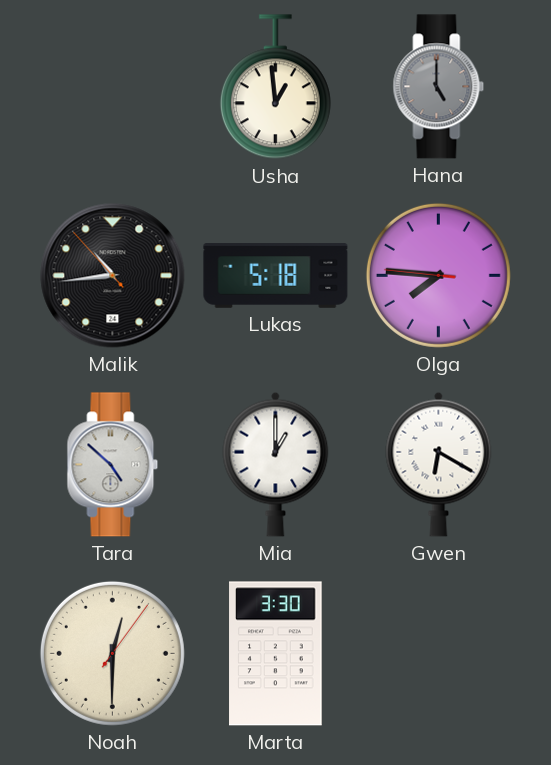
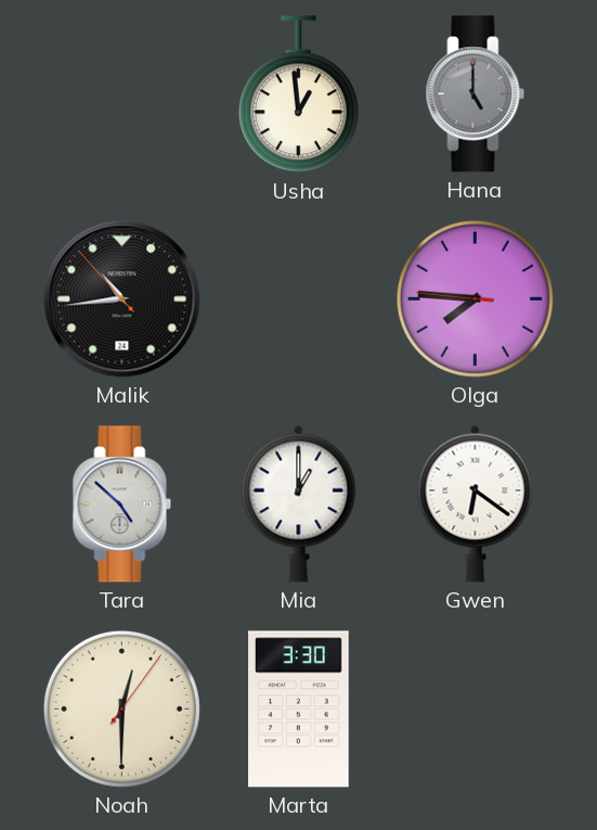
Lukas: 5:18 -> none (276, 276)
Gwen: 6:20 -> 6:21 (476, 503)
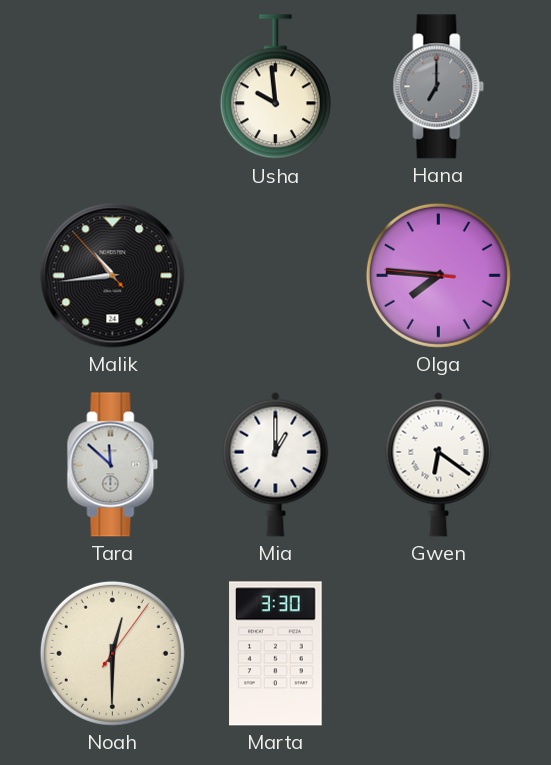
Usha: 12:59 -> 9:59 (275, 87)
Hana: 5:00 -> 7:00 (439, 87)
Tara: 4:52 -> 11:52 (113, 465)
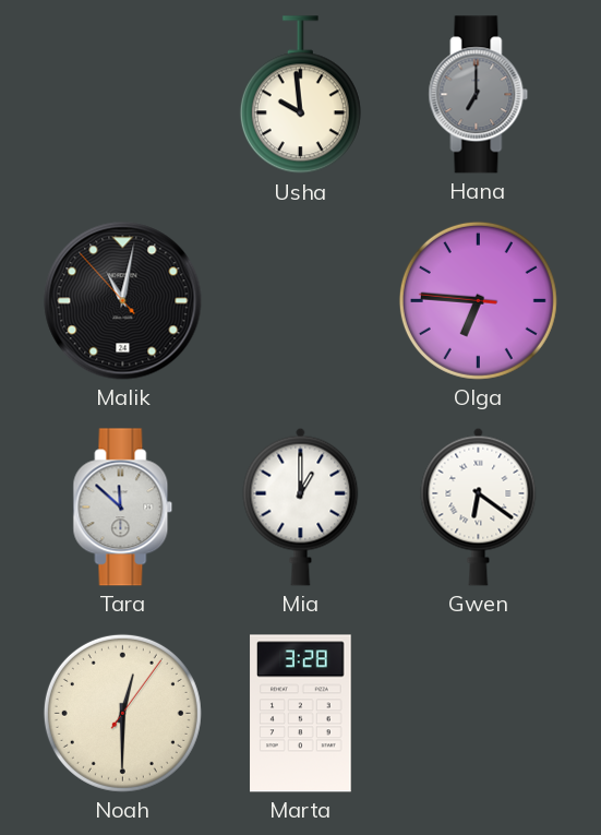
Malik: 10:43 -> 11:01 (123, 301)
Olga: 7:45 -> 6:45 (478, 300)
Marta: 3:30 -> 3:28 (301, 714)
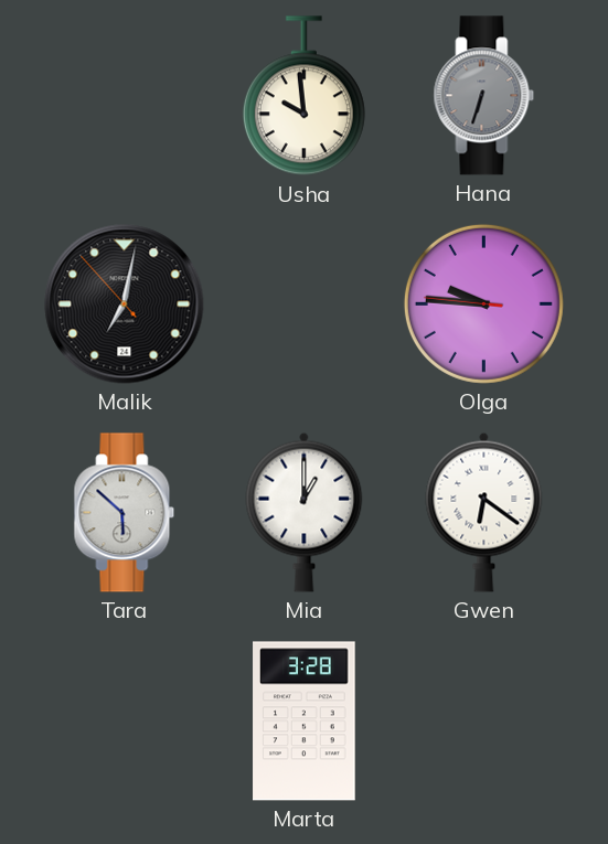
Hana: 7:00 -> 6:33 (484, 96)
Malik: 11:01 -> 7:01 (125, 305)
Olga: 6:45 -> 9:45 (483, 303)
Tara: 11:52 -> 5:52 (125, 513)
Noah: 12:30 -> none (122, 713)
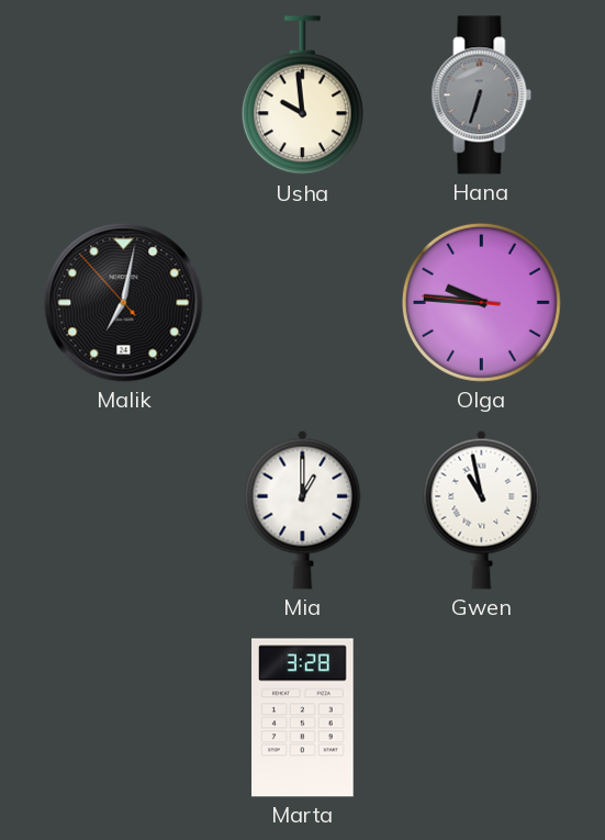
Tara: 5:52 -> none (125, 513)
Gwen: 6:21 -> 10:58 (482, 509)
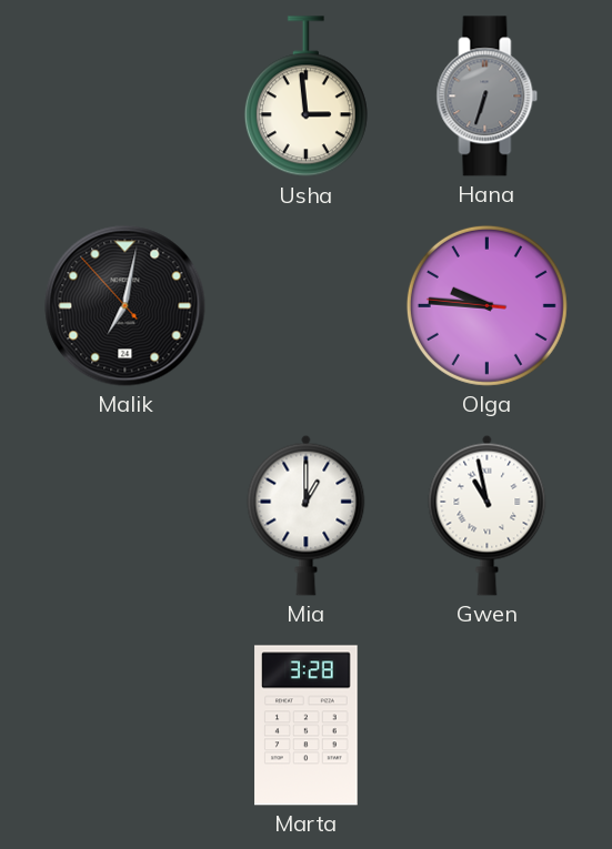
Usha: 9:59 -> 2:59 (305, 97)
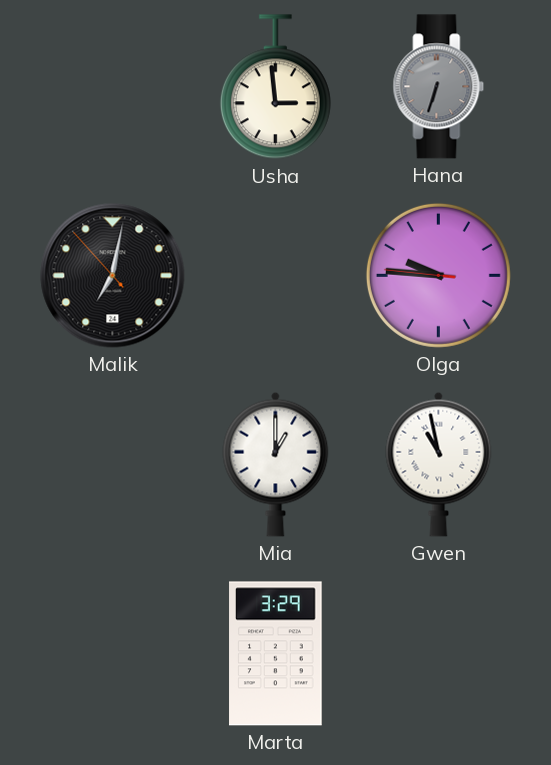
Marta: 3:28 -> 3:29 (276, 654)
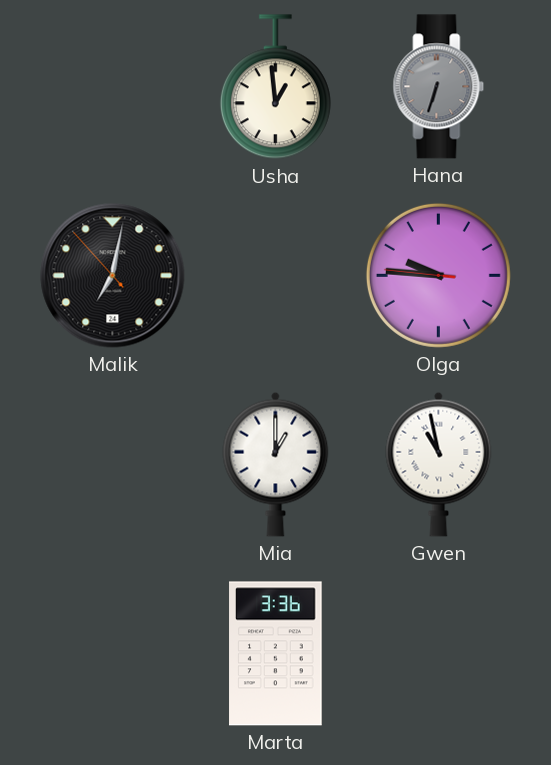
Usha: 2:59 -> 12:59 (275, 87)
Marta: 3:29 -> 3:36 (276, 654)
